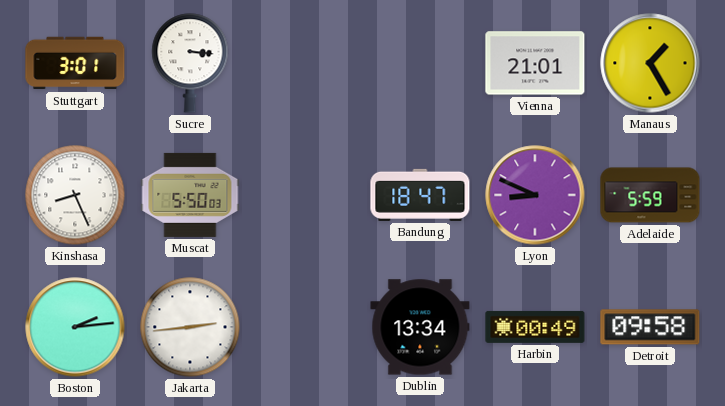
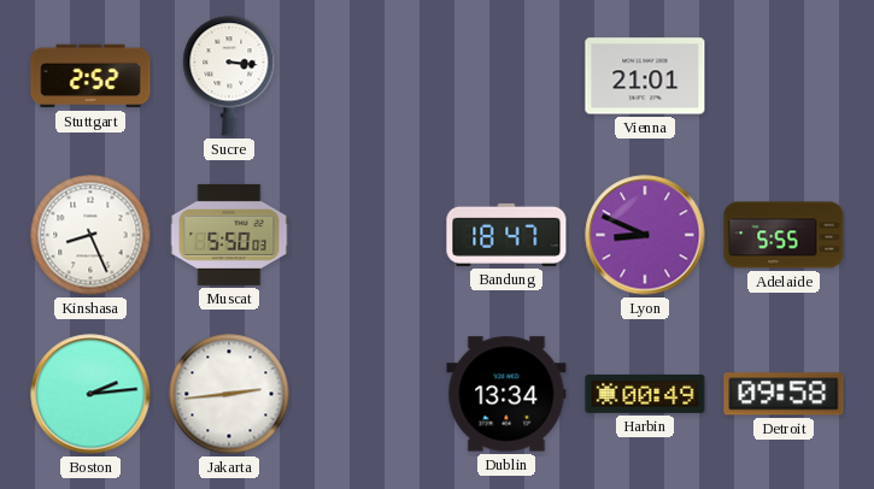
Stuttgart: 3:01 -> 2:52 (90, 76)
Manaus: 1:25 -> none (650, 63)
Adelaide: 5:59 -> 5:55 (784, 235)
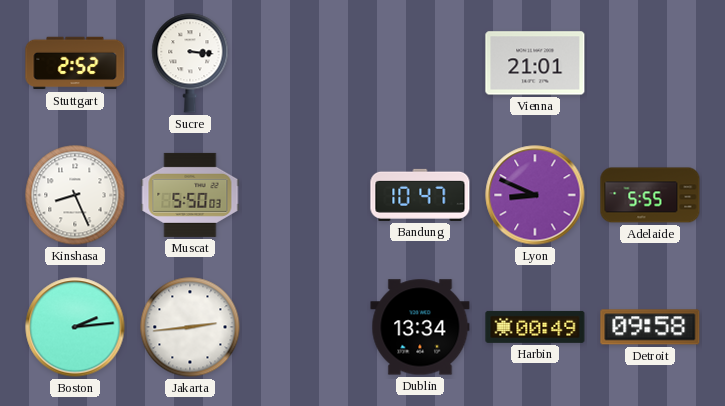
Bandung: 18:47 -> 10:47 (420, 195)
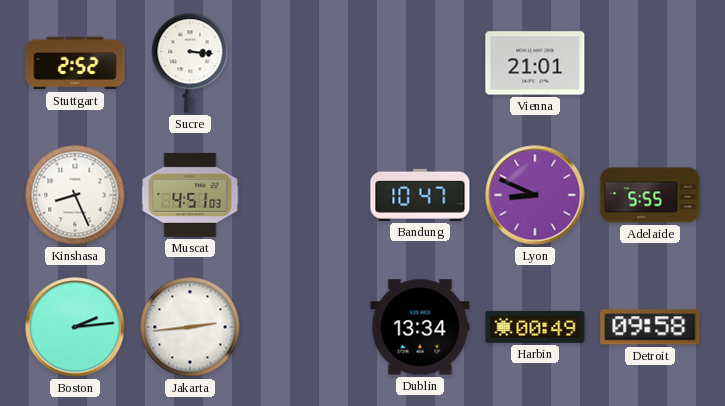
Muscat: 5:50 -> 4:51 (190, 195)
